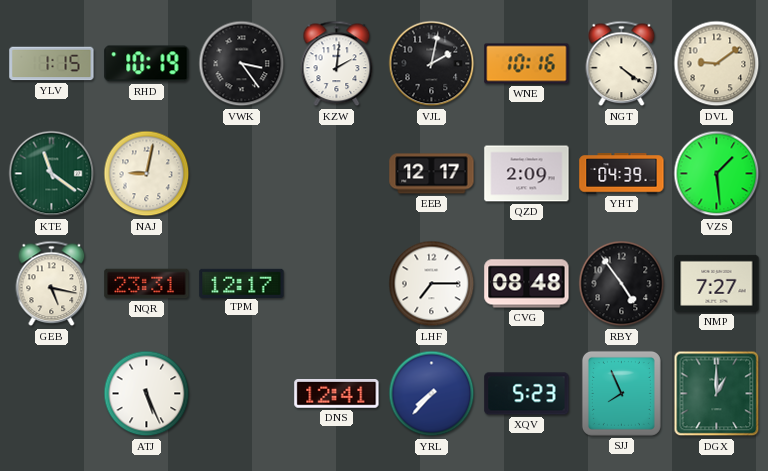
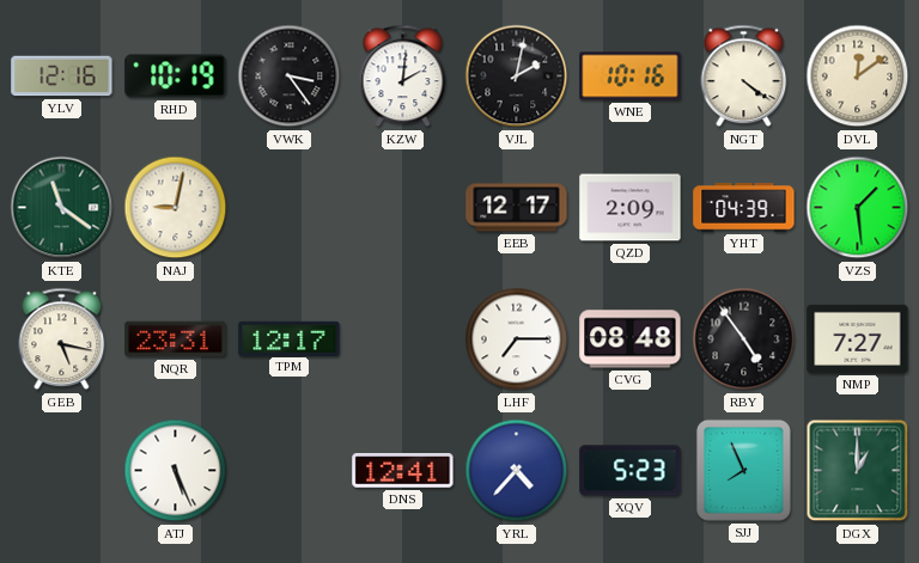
YLV: 1:15 -> 12:16 (62, 77)
DVL: 9:09 -> 12:09 (858, 77)
YRL: 7:37 -> 4:37 (517, 471)
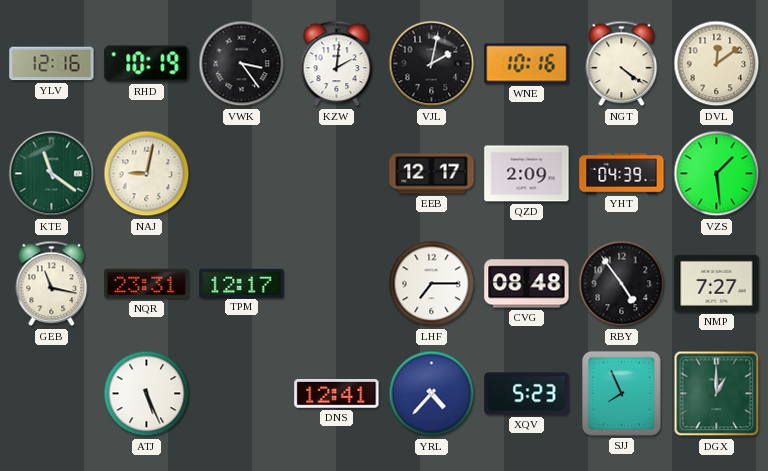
GEB: 5:17 -> 11:17 (52, 284)
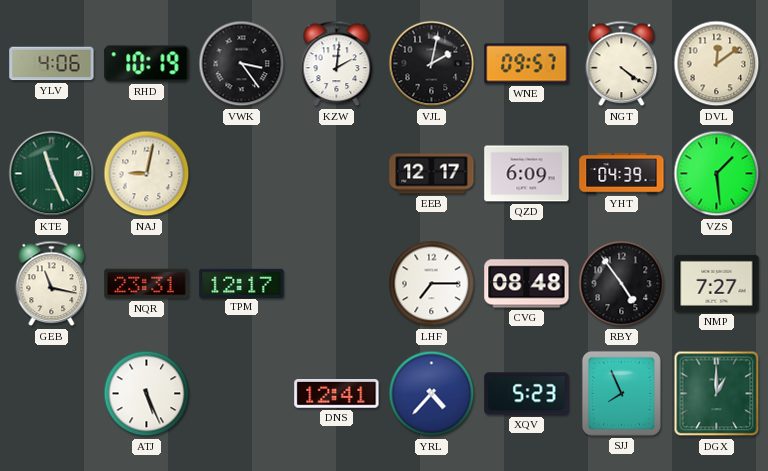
YLV: 12:16 -> 4:06 (52, 64)
WNE: 10:16 -> 09:57 (527, 64)
KTE: 11:21 -> 11:26 (52, 174)
QZD: 2:09 -> 6:09 (527, 174)
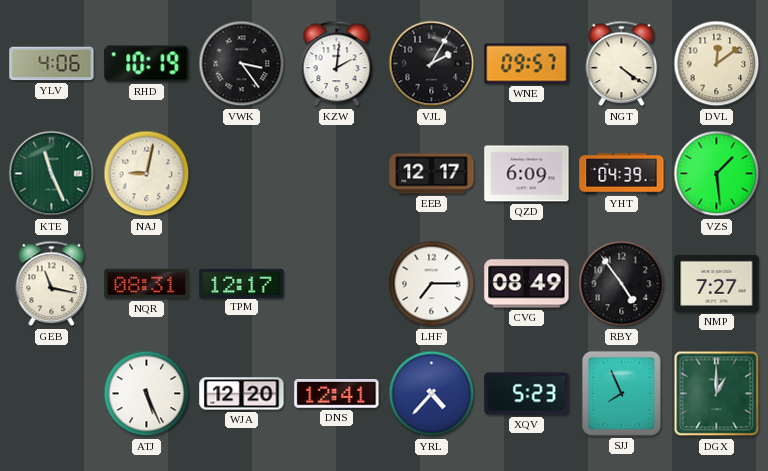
VJL: 2:02 -> 2:05 (432, 64)
NQR: 23:31 -> 08:31 (147, 284)
CVG: 08:48 -> 08:49 (527, 284)
WJA: none -> 12:20 (242, 394)
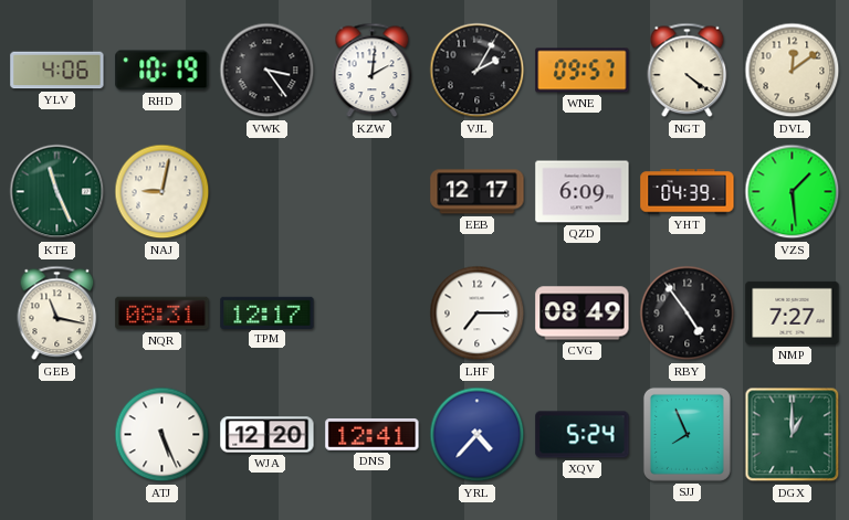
XQV: 5:23 -> 5:24 (583, 435)
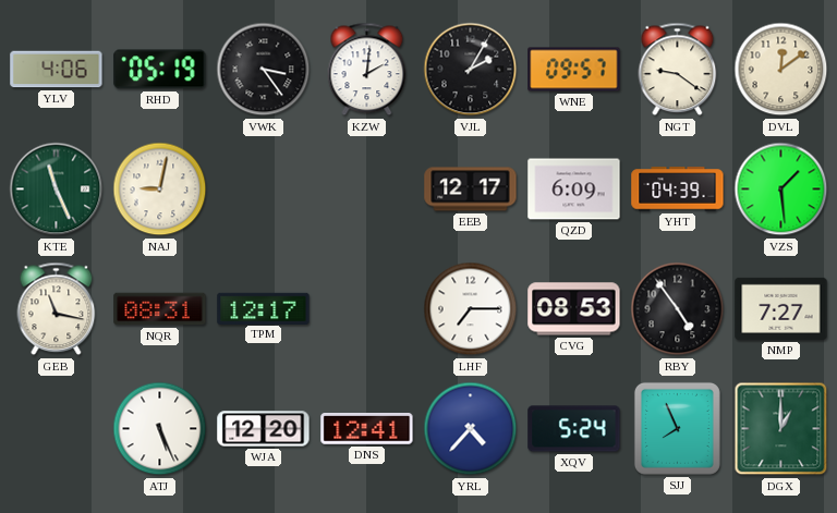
RHD: 10:19 -> 05:19 (160, 70)
NGT: 4:21 -> 9:21 (678, 70)
CVG: 08:49 -> 08:53 (574, 309)
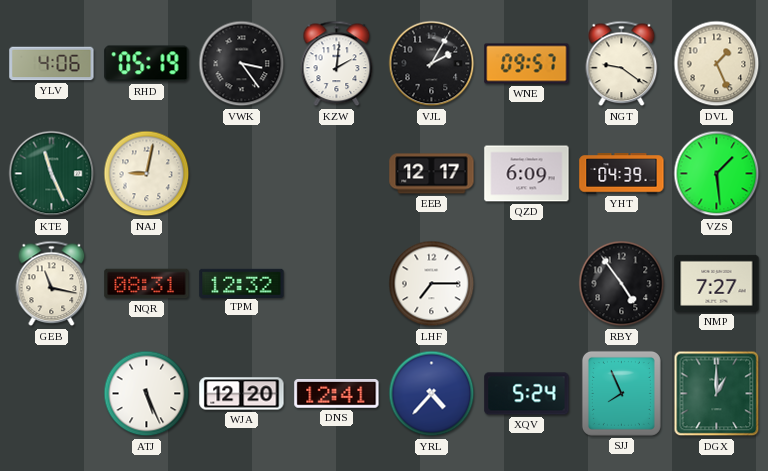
DVL: 12:09 -> 1:26 (717, 64)
TPM: 12:17 -> 12:32 (242, 283)
CVG: 08:53 -> none (574, 309)
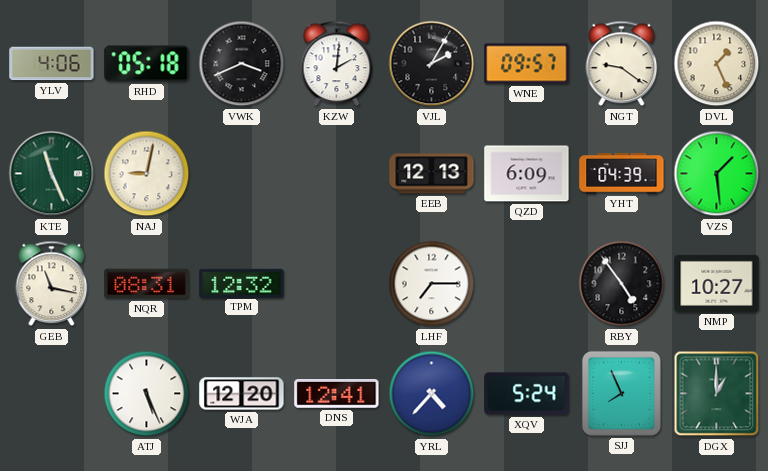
RHD: 05:19 -> 05:18 (147, 64)
VWK: 3:24 -> 3:41 (242, 64)
EEB: 12:17 -> 12:13 (432, 174)
NMP: 7:27 -> 10:27 (717, 283)
